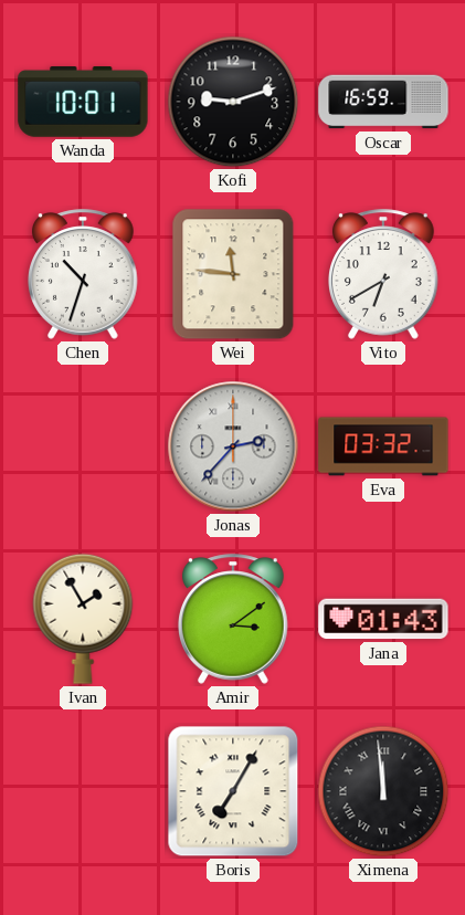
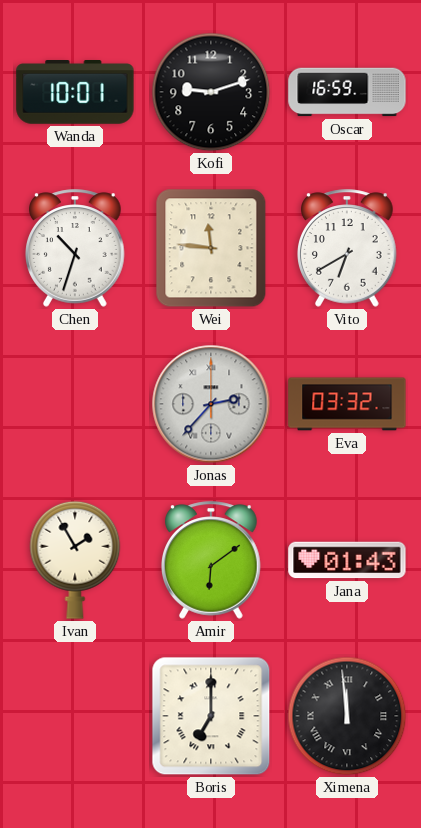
Amir: 3:09 -> 6:09 (212, 560)
Boris: 7:05 -> 7:00 (211, 716)
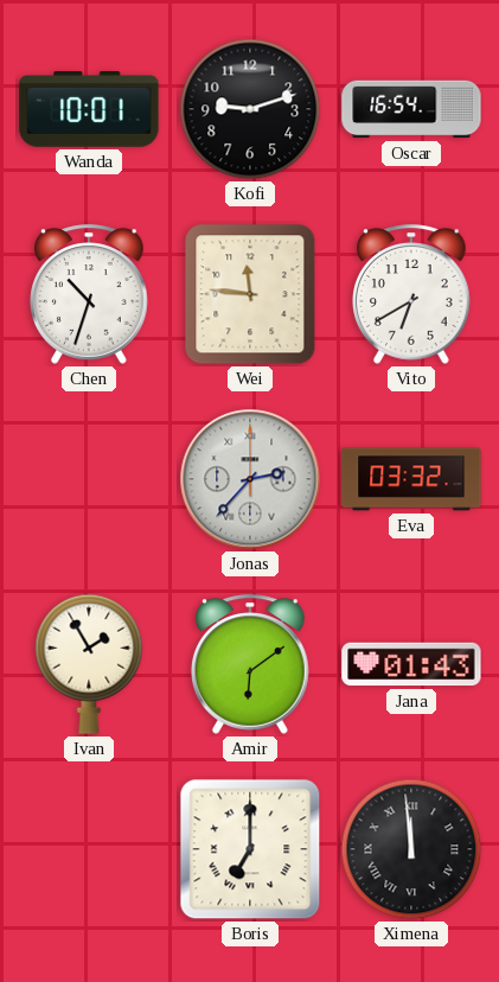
Oscar: 16:59 -> 16:54 (411, 109)
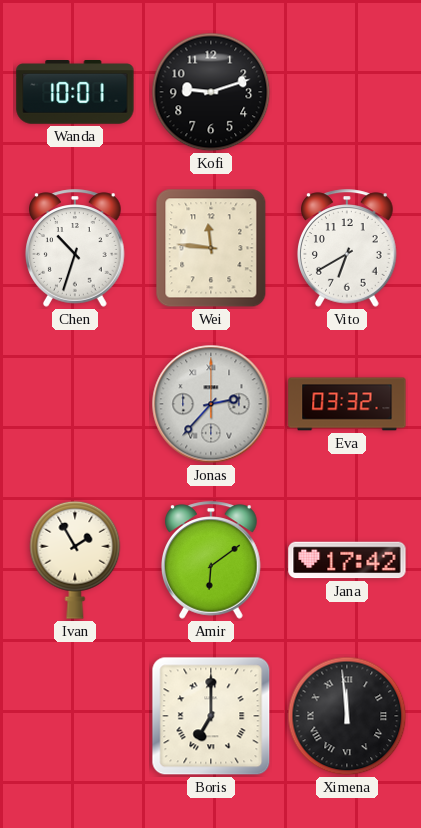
Oscar: 16:54 -> none (411, 109)
Jana: 01:43 -> 17:42 (347, 560)
